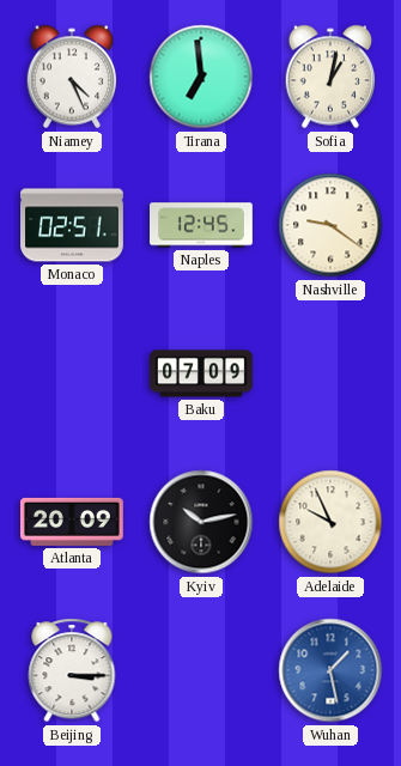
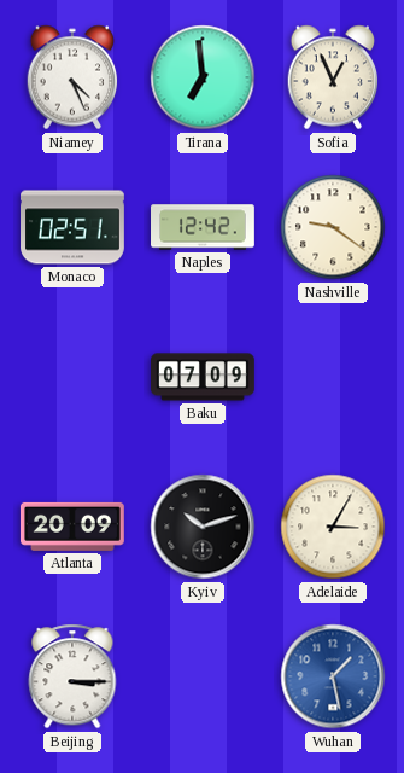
Sofia: 1:02 -> 12:56 (333, 77)
Naples: 12:45 -> 12:42 (204, 227)
Kyiv: 10:13 -> 10:12 (203, 527)
Adelaide: 9:56 -> 3:05 (333, 527)
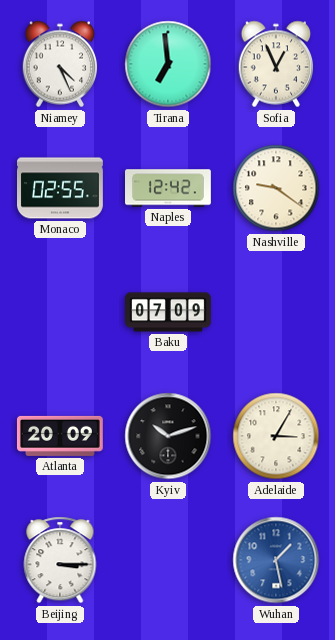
Monaco: 02:51 -> 02:55 (61, 188)
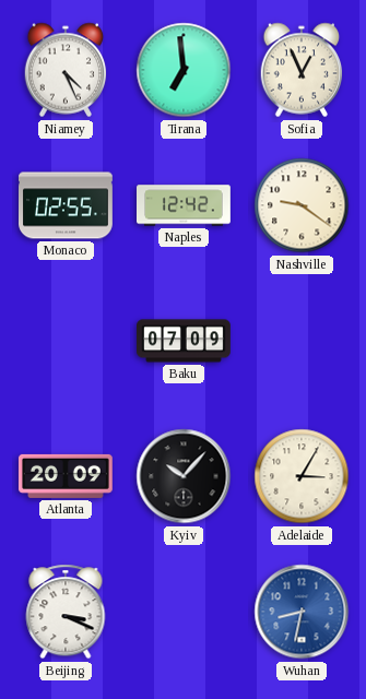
Kyiv: 10:12 -> 10:07 (184, 476)
Beijing: 3:15 -> 3:19 (66, 612)
Wuhan: 1:28 -> 8:32 (302, 612)
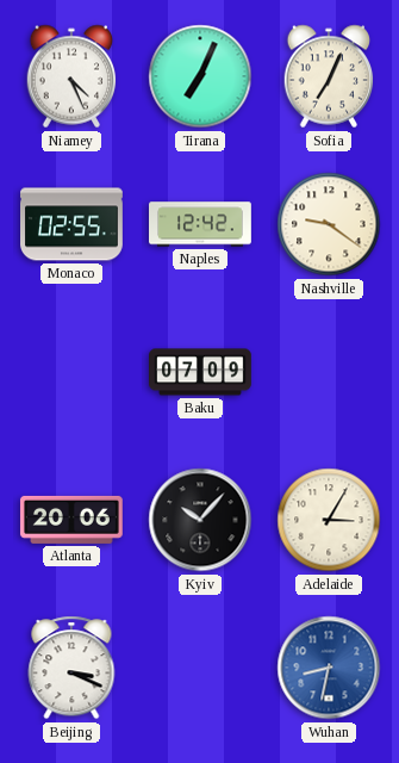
Tirana: 6:59 -> 7:04 (200, 76)
Sofia: 12:56 -> 7:04 (329, 76)
Atlanta: 20:09 -> 20:06 (71, 520)
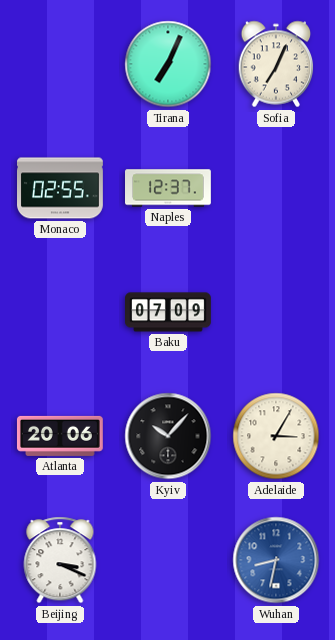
Niamey: 4:26 -> none (71, 76)
Naples: 12:42 -> 12:37 (169, 188)
Nashville: 9:21 -> none (329, 224)
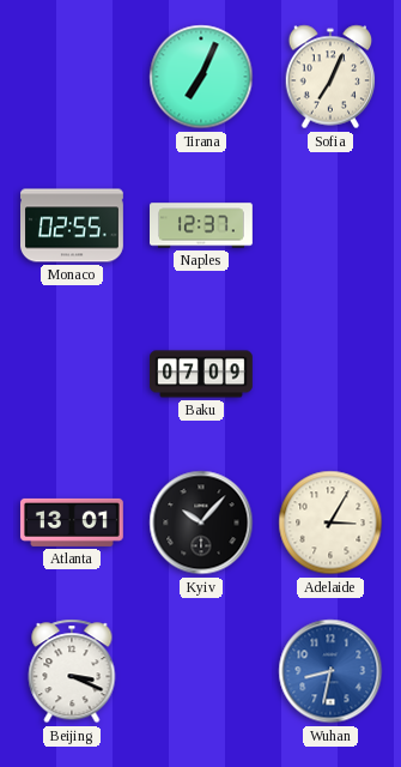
Atlanta: 20:06 -> 13:01 (72, 523)
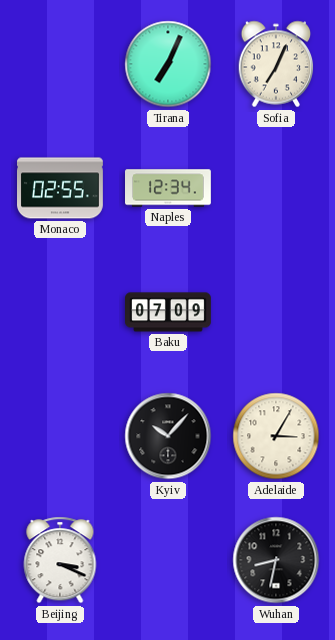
Naples: 12:37 -> 12:34 (169, 188)
Atlanta: 13:01 -> none (72, 523)
Wuhan dial: blue -> black (276, 560)
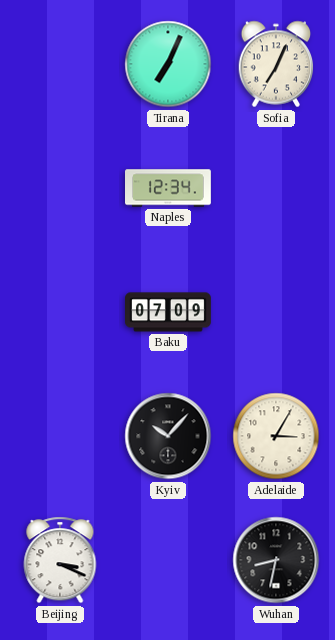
Monaco: 02:55 -> none (61, 188)
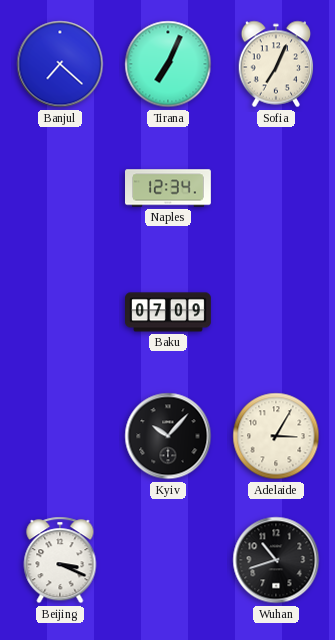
Banjul: none -> 7:22 (60, 64)
Wuhan: 8:32 -> 10:42 (276, 560)
